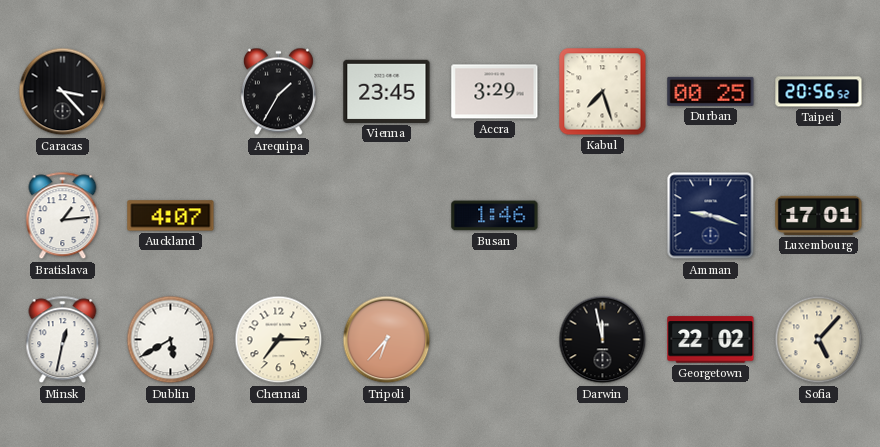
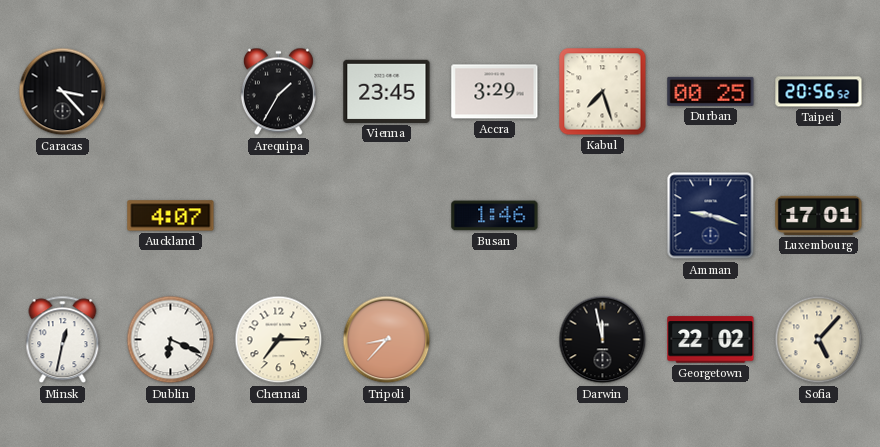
Bratislava: 1:14 -> none (63, 216)
Dublin: 5:40 -> 6:19 (171, 340)
Tripoli: 6:37 -> 8:37 (387, 340)
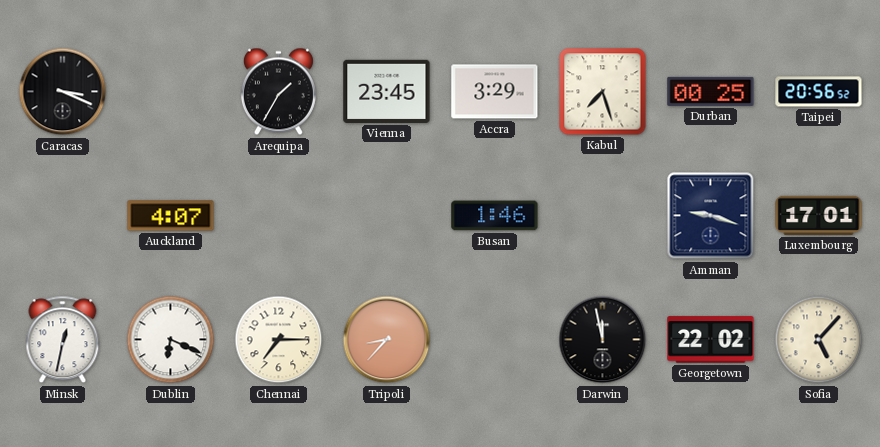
Caracas: 3:23 -> 3:19 (63, 92)
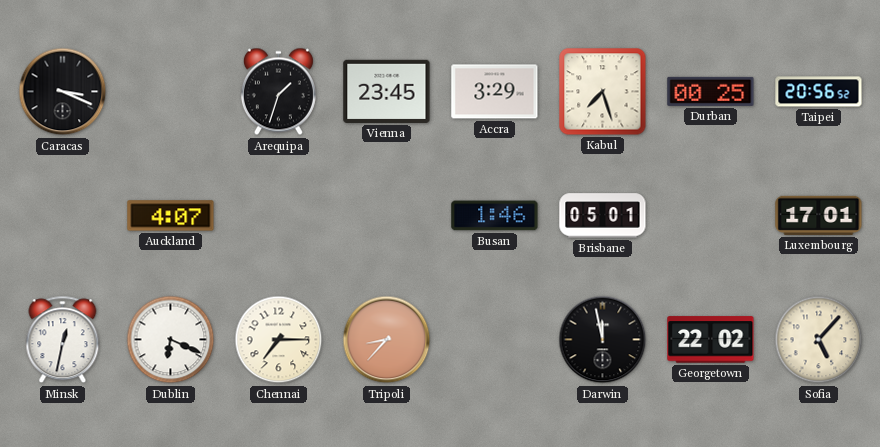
Arequipa: 1:35 -> 1:33 (278, 92)
Brisbane: none -> 05:01 (603, 216)
Amman: 9:18 -> none (711, 216)
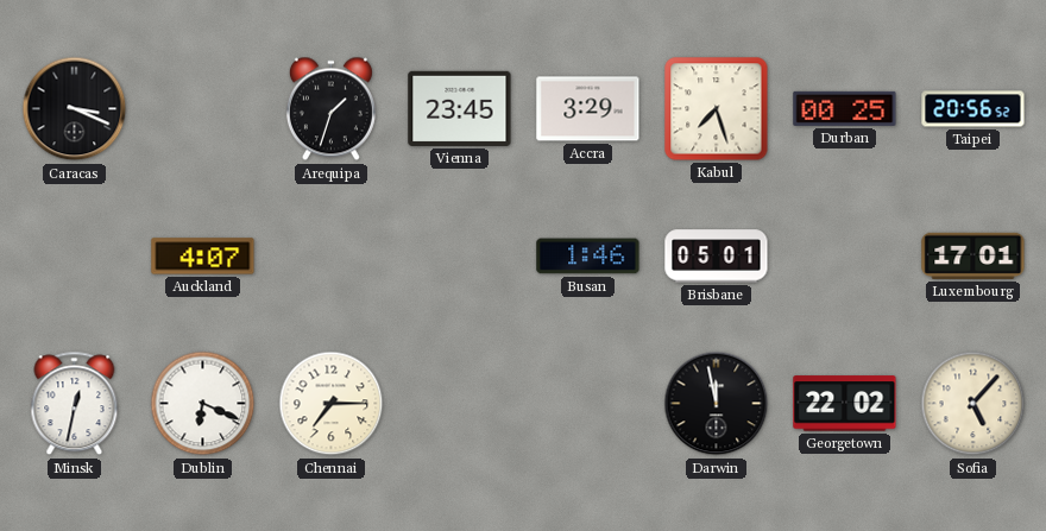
Tripoli: 8:37 -> none (387, 340)
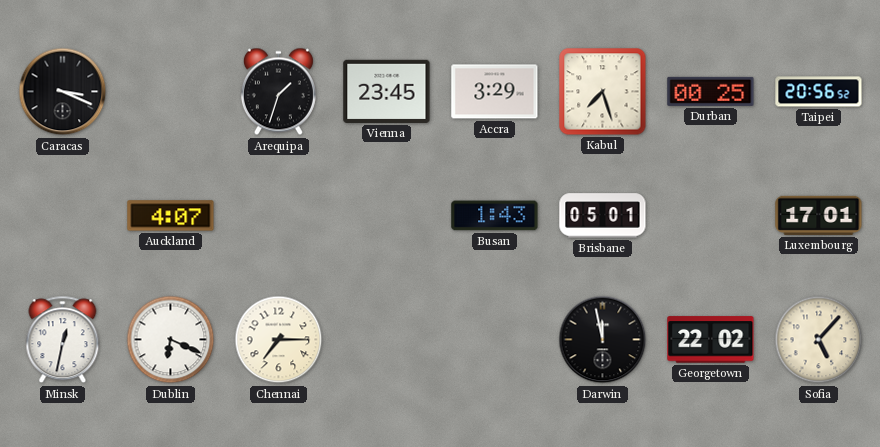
Busan: 1:46 -> 1:43 (495, 216)
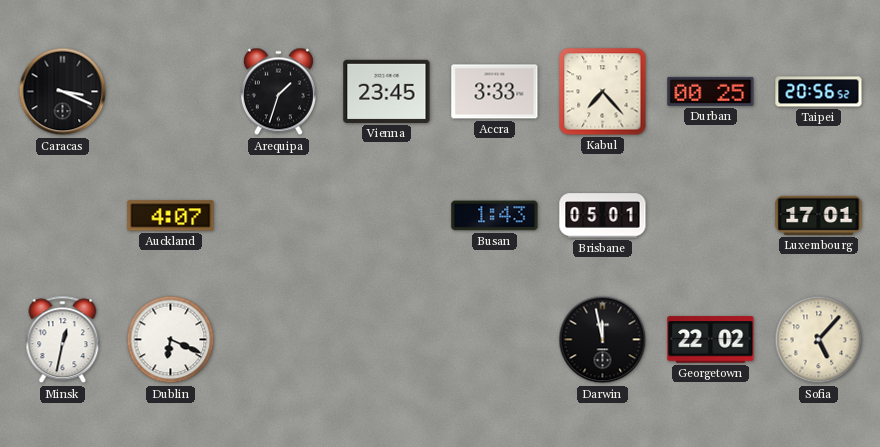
Accra: 3:29 -> 3:33 (495, 92)
Kabul: 7:27 -> 7:23 (603, 92)
Chennai: 7:15 -> none (279, 340)
